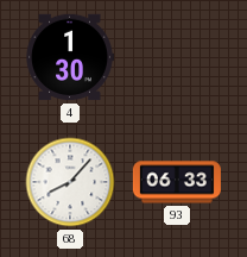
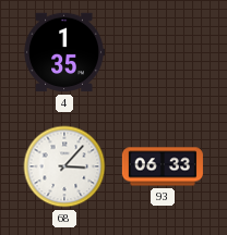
4: 1:30 -> 1:35 (64, 52)
68: 8:07 -> 3:07 (64, 166)
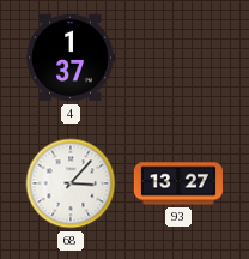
4: 1:35 -> 1:37 (71, 58)
93: 06:33 -> 13:27 (178, 183)
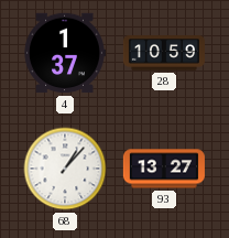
28: none -> 10:59 (164, 53)
68: 3:07 -> 1:07 (65, 169)
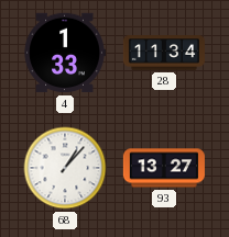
4: 1:37 -> 1:33 (65, 53)
28: 10:59 -> 11:34 (164, 53)
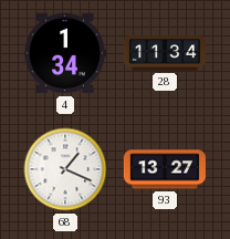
4: 1:33 -> 1:34 (65, 53)
68: 1:07 -> 1:19 (65, 169)
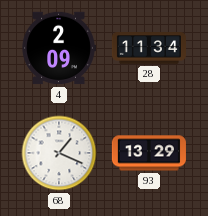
4: 1:34 -> 2:09 (59, 48)
93: 13:27 -> 13:29 (149, 153)
